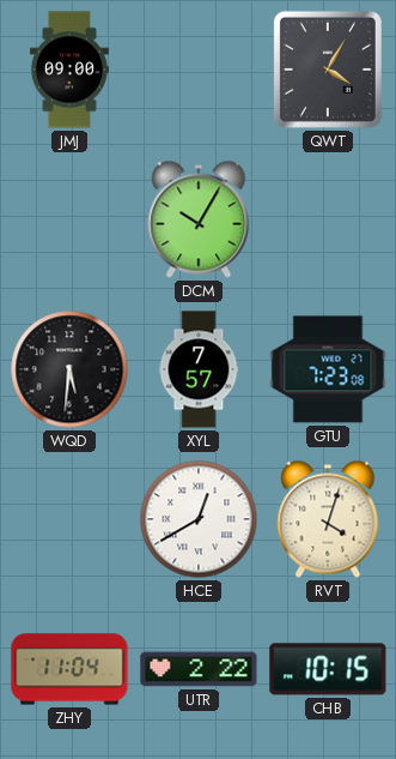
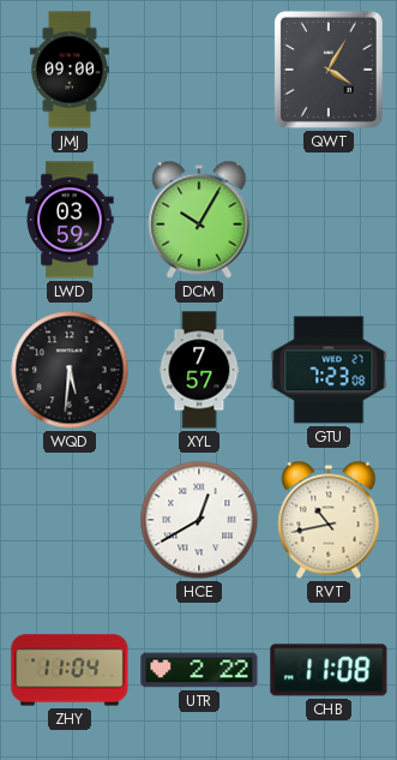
LWD: none -> 03:59 (70, 220)
RVT: 4:03 -> 10:43 (329, 520)
CHB: 10:15 -> 11:08 (329, 670)
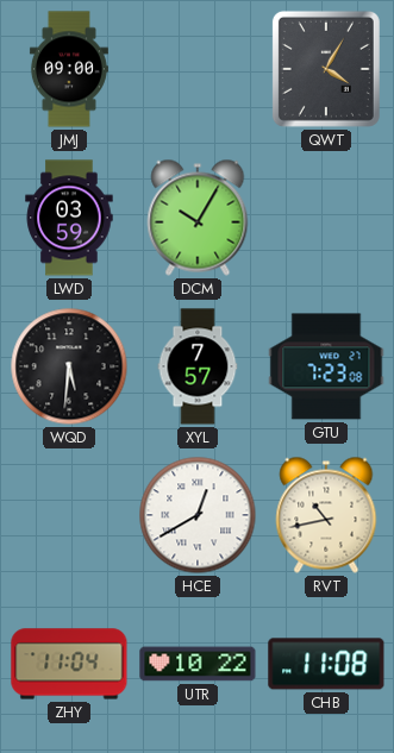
UTR: 2:22 -> 10:22 (198, 664)
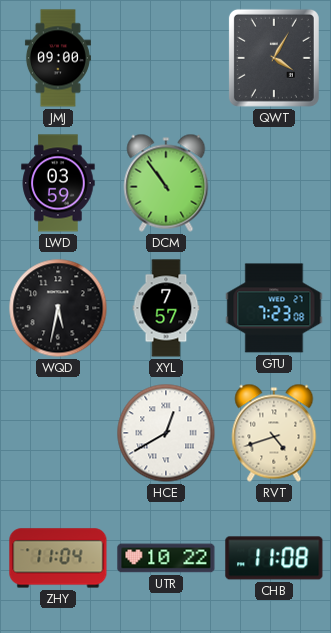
DCM: 10:05 -> 10:54 (166, 183)
WQD: 5:31 -> 5:32 (58, 308)
RVT: 10:43 -> 4:42 (274, 433)
